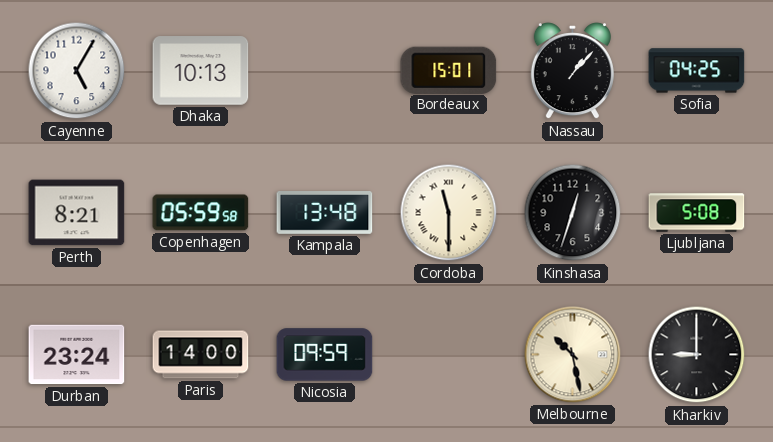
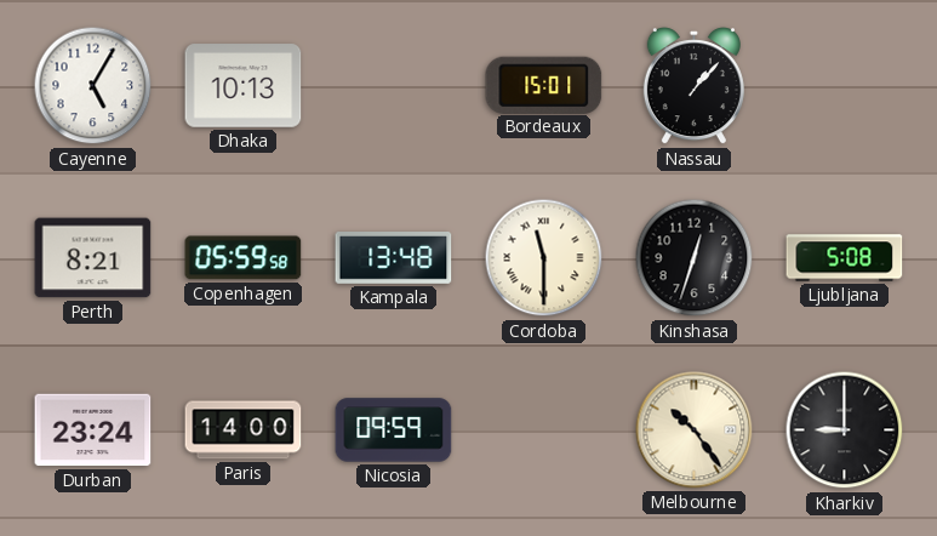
Sofia: 04:25 -> none (697, 71)
Melbourne: 10:28 -> 10:24 (695, 430)
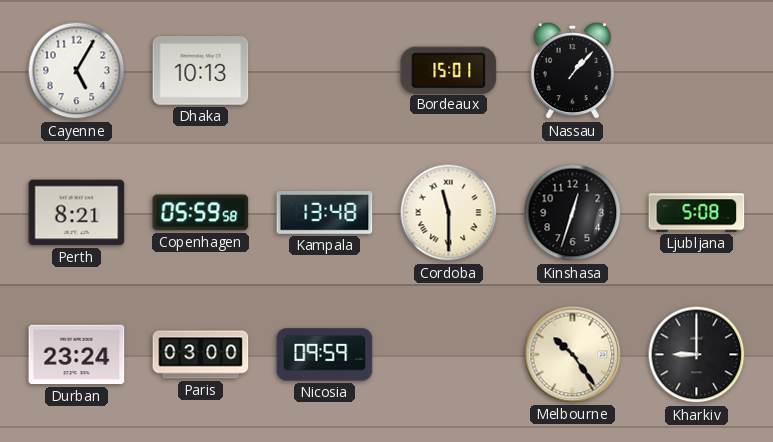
Paris: 14:00 -> 03:00 (201, 355)
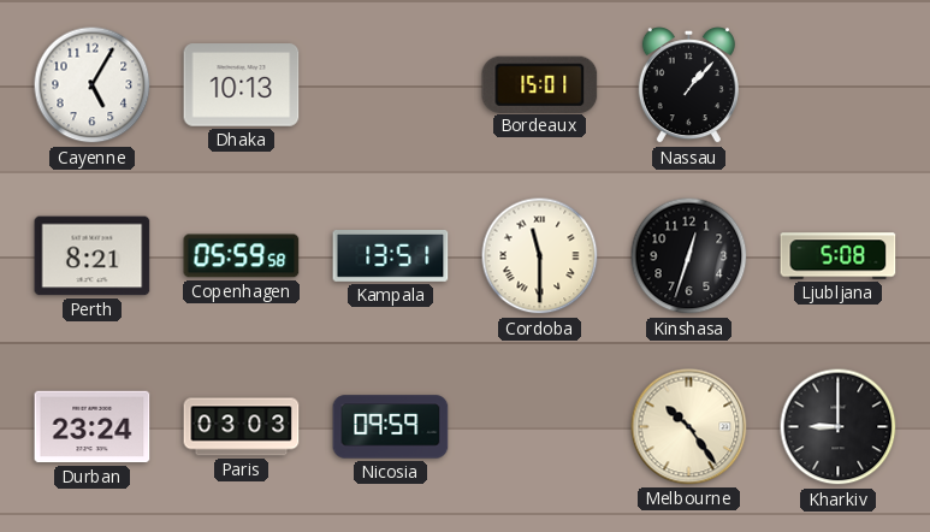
Kampala: 13:48 -> 13:51 (391, 256)
Paris: 03:00 -> 03:03 (242, 427)
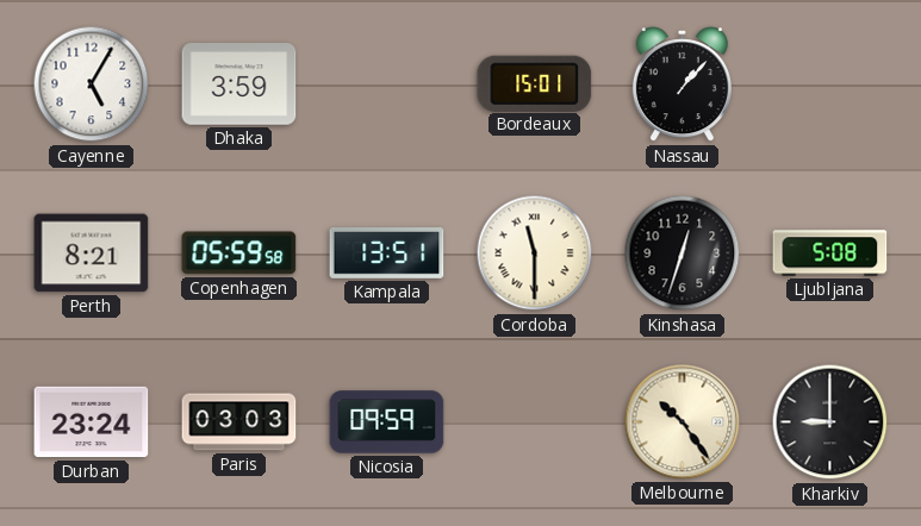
Dhaka: 10:13 -> 3:59 (239, 84)
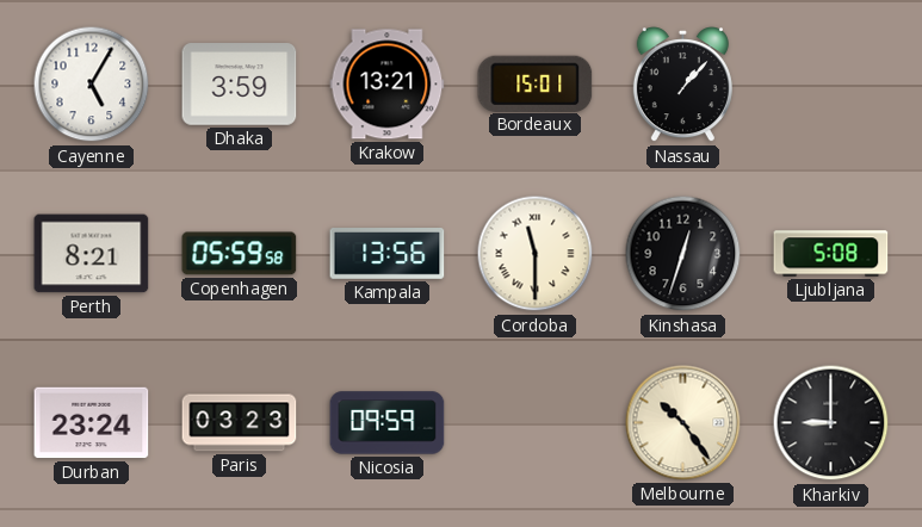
Krakow: none -> 13:21 (388, 85)
Kampala: 13:51 -> 13:56 (388, 254)
Paris: 03:03 -> 03:23 (240, 423)
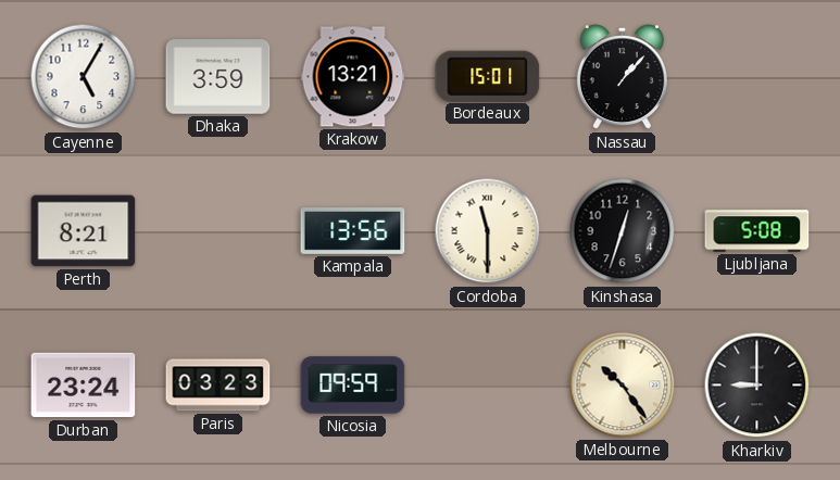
Copenhagen: 05:59 -> none (240, 254)
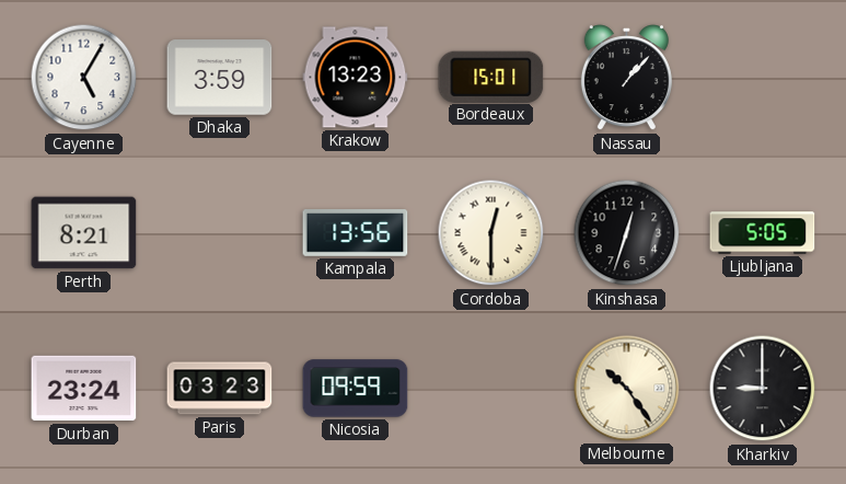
Krakow: 13:21 -> 13:23 (356, 78)
Cordoba: 11:30 -> 12:30 (491, 233)
Ljubljana: 5:08 -> 5:05 (763, 233)
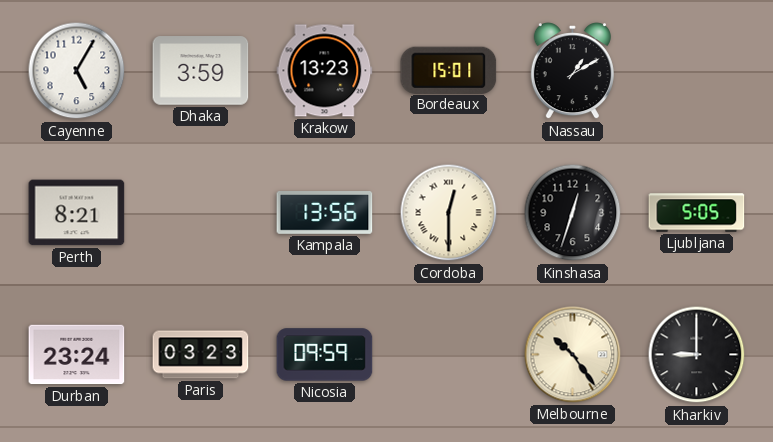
Nassau: 1:07 -> 1:10 (572, 71)
